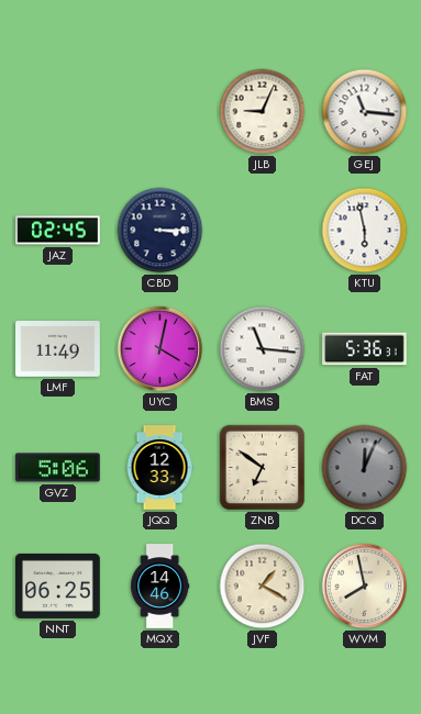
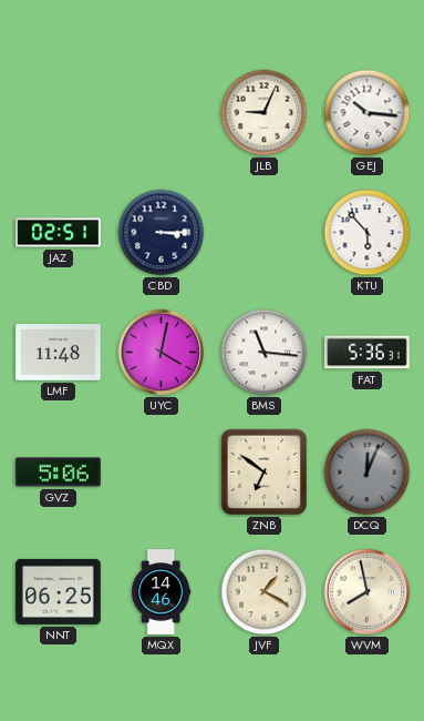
GEJ: 11:16 -> 10:16 (368, 113)
JAZ: 02:45 -> 02:51 (59, 233)
KTU: 5:58 -> 5:53 (368, 233)
LMF: 11:49 -> 11:48 (59, 353)
JQQ: 12:33 -> none (159, 468)
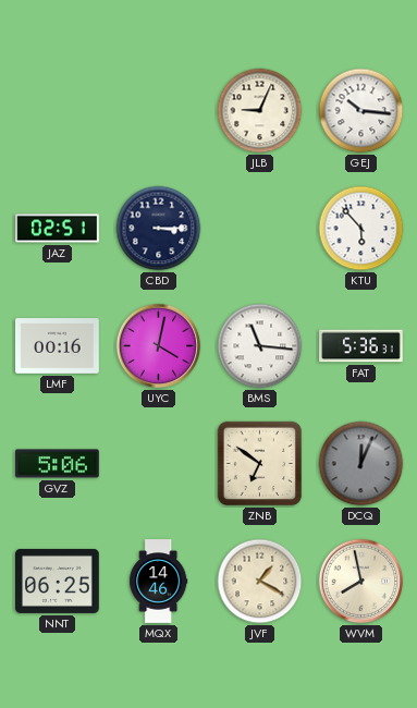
LMF: 11:48 -> 00:16 (58, 346)
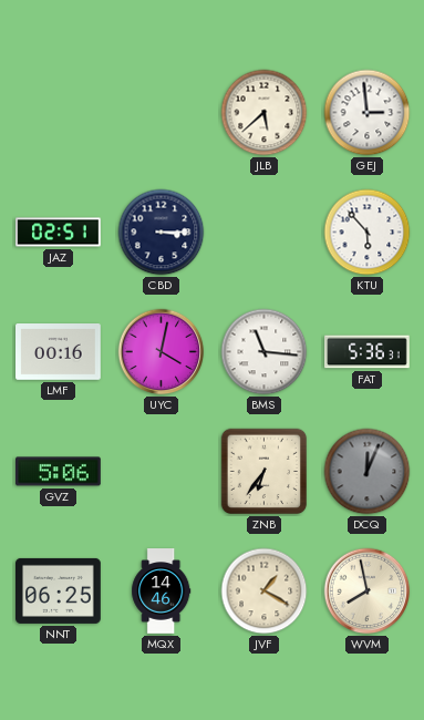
JLB: 9:04 -> 5:38 (265, 113)
GEJ: 10:16 -> 2:59 (368, 113)
ZNB: 6:51 -> 6:36 (265, 472)
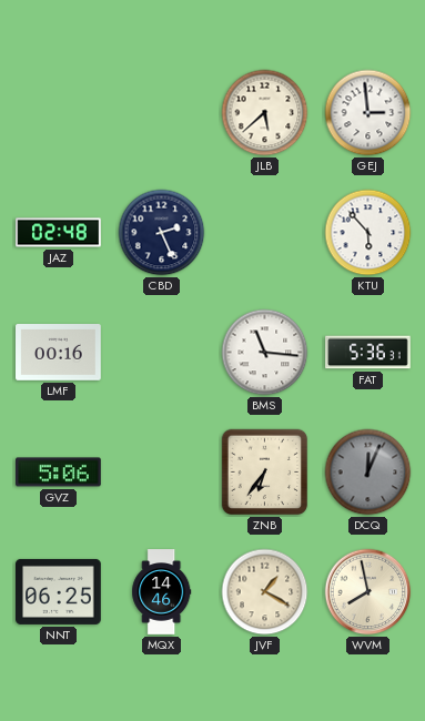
JAZ: 02:51 -> 02:48 (59, 233)
CBD: 3:15 -> 2:26 (162, 233)
UYC: 4:02 -> none (162, 352)
